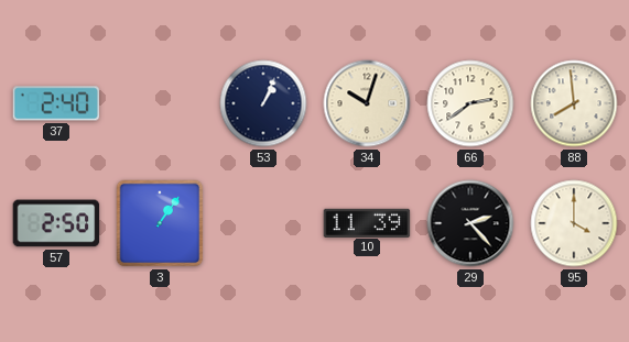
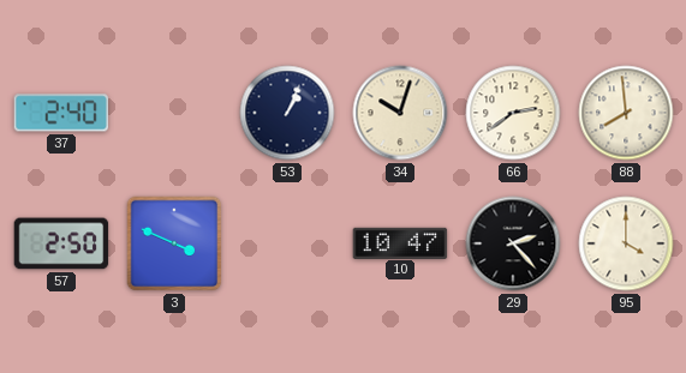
3: 1:06 -> 3:49 (174, 243)
10: 11:39 -> 10:47 (400, 242)
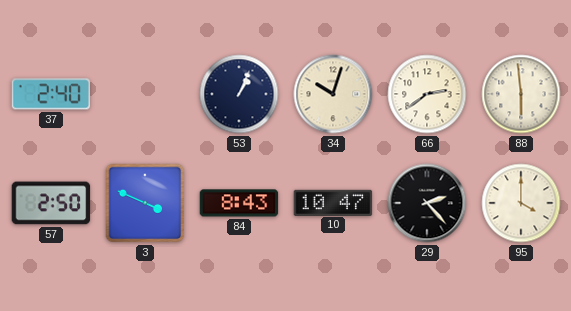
88: 7:59 -> 5:59 (521, 94)
84: none -> 8:43 (239, 203)
